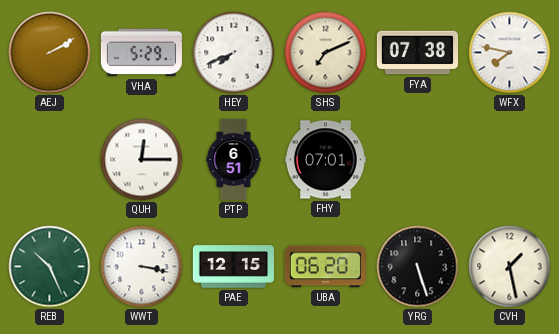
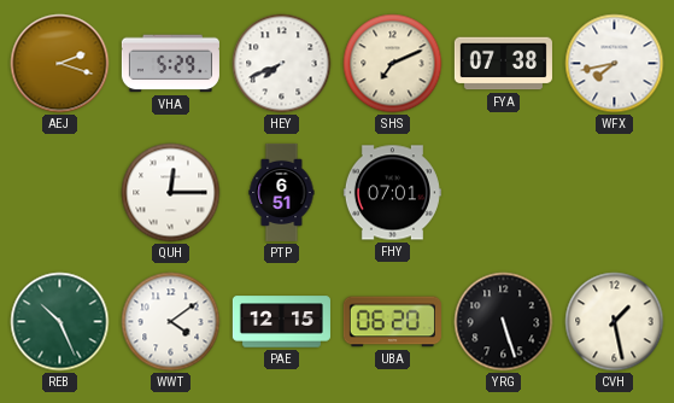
AEJ: 2:10 -> 2:18 (60, 64)
WFX: 7:47 -> 7:43 (615, 64)
WWT: 3:17 -> 4:09 (171, 322)
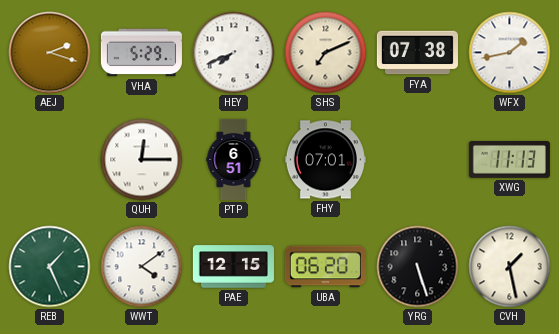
WFX: 7:43 -> 1:43 (510, 53)
XWG: none -> 11:13 (509, 160)
REB: 10:26 -> 1:26 (50, 267)
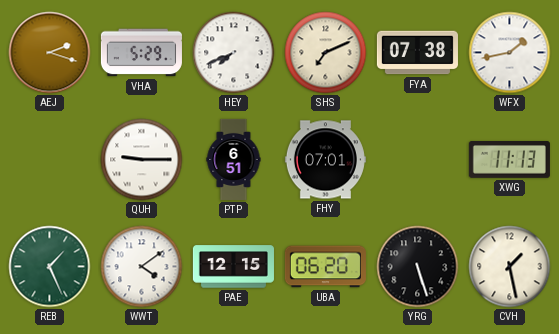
QUH: 12:15 -> 9:15 (142, 160)
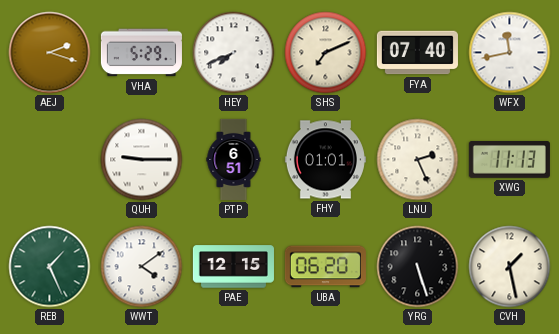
FYA: 07:38 -> 07:40 (417, 53)
WFX: 1:43 -> 11:43 (510, 53)
FHY: 07:01 -> 01:01 (325, 160)
LNU: none -> 2:26 (418, 160)
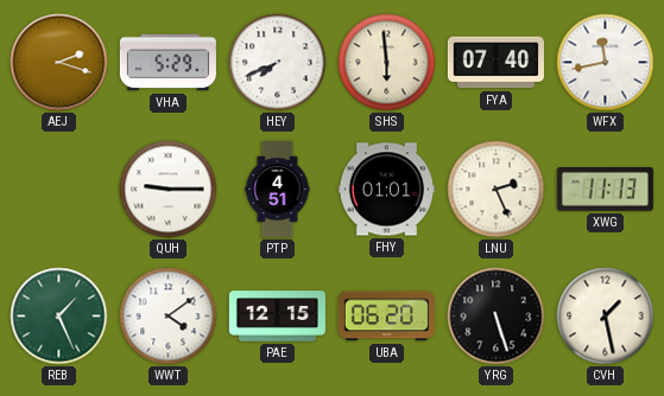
SHS: 7:11 -> 5:59 (387, 63)
PTP: 6:51 -> 4:51 (278, 189)
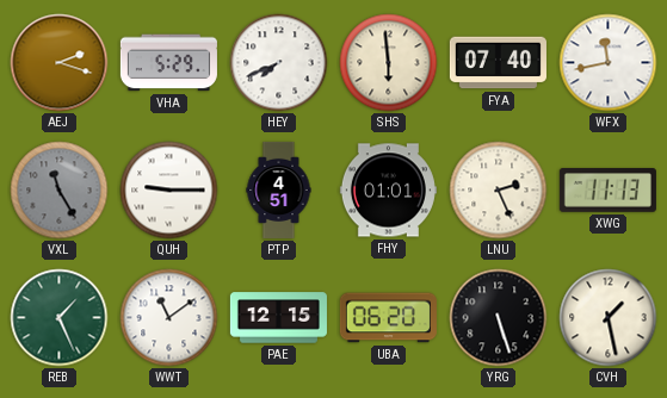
VXL: none -> 11:25 (60, 191)
WWT: 4:09 -> 11:09 (169, 318)
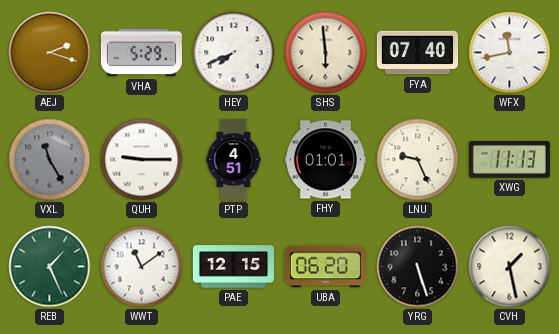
LNU: 2:26 -> 9:26 (418, 160)
